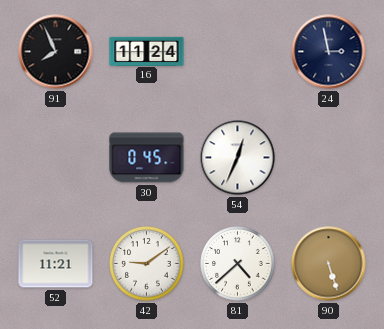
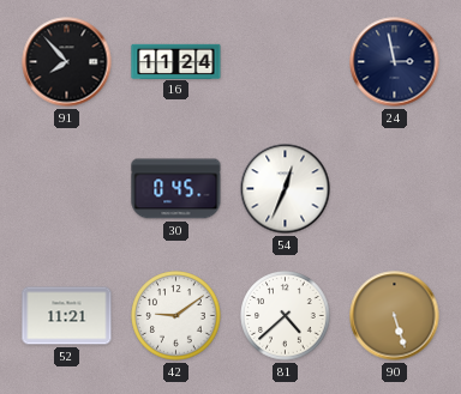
91: 7:56 -> 7:53 (67, 62)
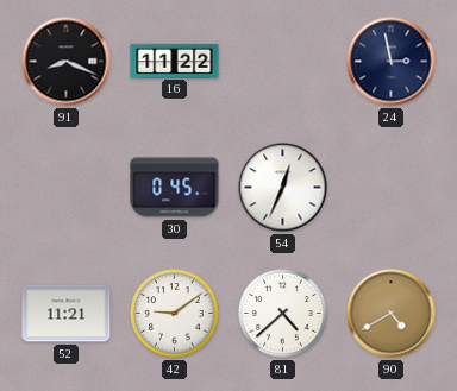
91: 7:53 -> 8:19 (67, 62)
16: 11:24 -> 11:22 (175, 61)
90: 5:27 -> 4:40 (392, 314)
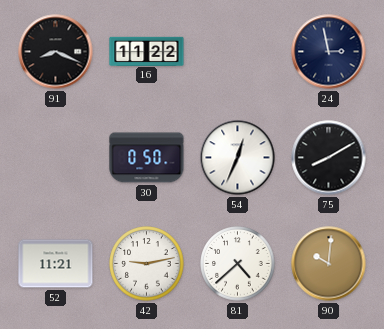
30: 0:45 -> 0:50 (147, 158)
75: none -> 8:10 (329, 158)
42: 9:09 -> 9:13 (147, 264)
90: 4:40 -> 10:01 (329, 264)
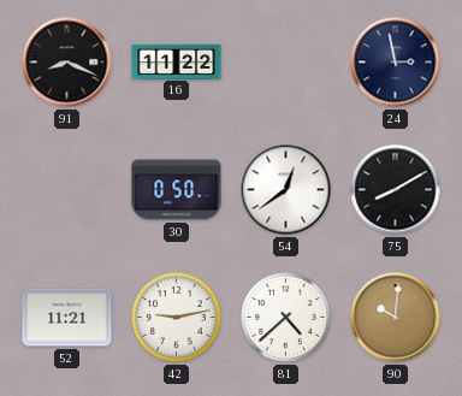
54: 12:34 -> 12:39 (286, 190)
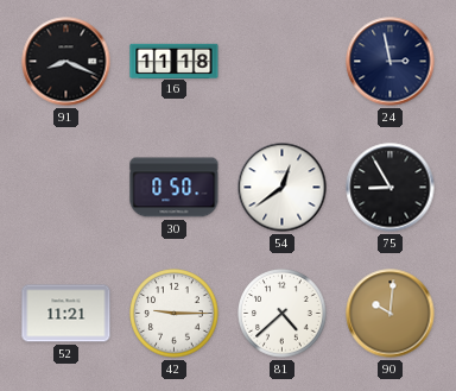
16: 11:22 -> 11:18 (175, 61)
75: 8:10 -> 8:55 (391, 188)
42: 9:13 -> 9:15 (175, 314)
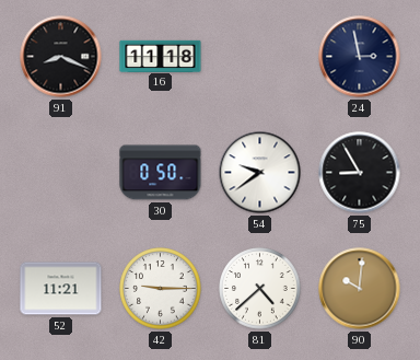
54: 12:39 -> 9:39 (260, 173)
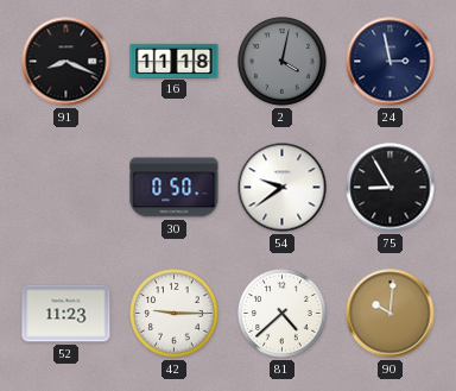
2: none -> 4:02 (283, 62)
52: 11:21 -> 11:23 (66, 314)
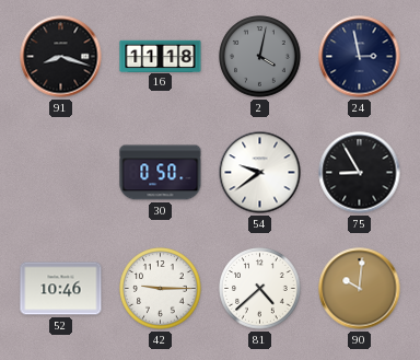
91: 8:19 -> 8:18 (61, 57)
52: 11:23 -> 10:46 (61, 289)
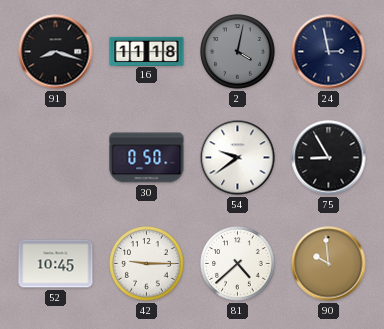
52: 10:46 -> 10:45 (56, 264)
90: 10:01 -> 9:59 (329, 264)
